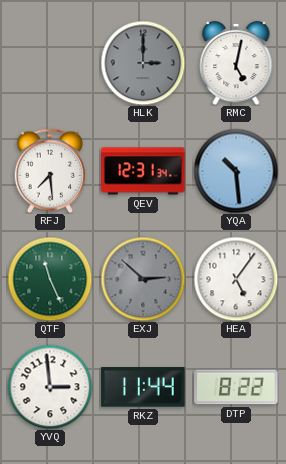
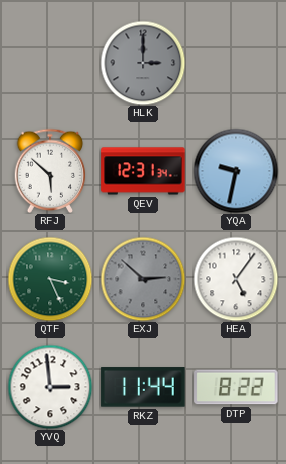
RMC: 5:02 -> none (236, 63)
RFJ: 7:29 -> 5:52 (50, 170)
YQA: 10:29 -> 9:32 (236, 171)
QTF: 11:26 -> 3:26 (50, 279)
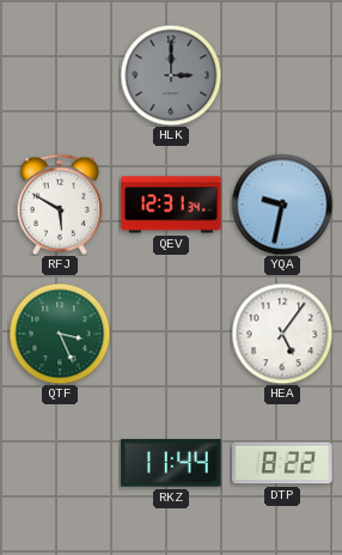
RFJ: 5:52 -> 5:50 (60, 203)
EXJ: 2:52 -> none (143, 279)
YVQ: 2:59 -> none (50, 387)
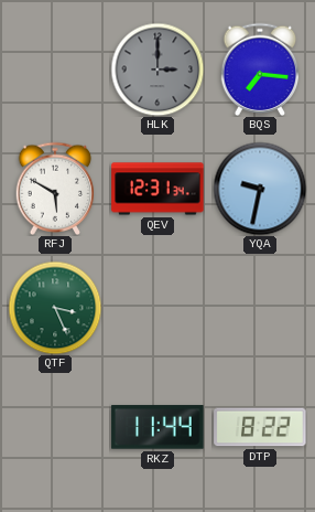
BQS: none -> 7:16 (260, 68)
HEA: 5:06 -> none (282, 334)
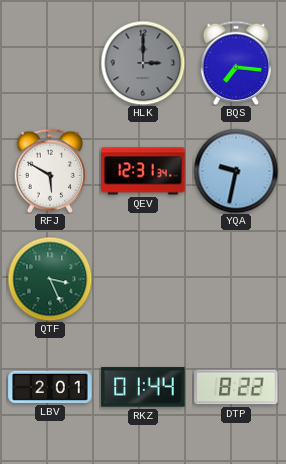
LBV: none -> 2:01 (50, 387)
RKZ: 11:44 -> 01:44 (143, 387)
